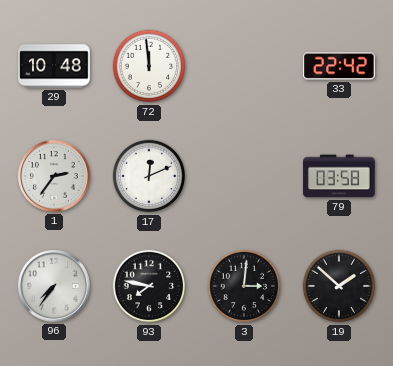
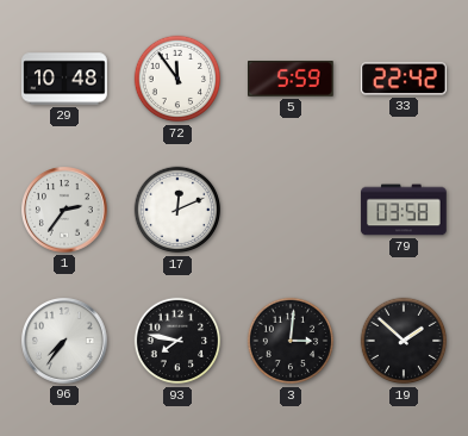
72: 11:59 -> 11:54 (177, 79)
5: none -> 5:59 (291, 80)
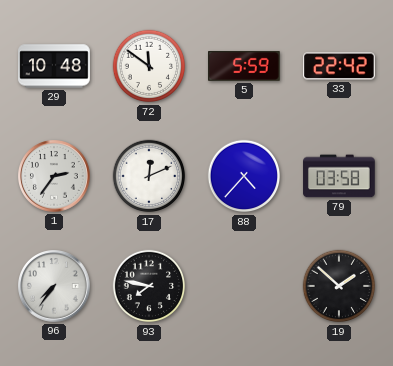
72: 11:54 -> 11:51 (149, 66)
88: none -> 4:37 (244, 176)
3: 3:01 -> none (291, 341)
